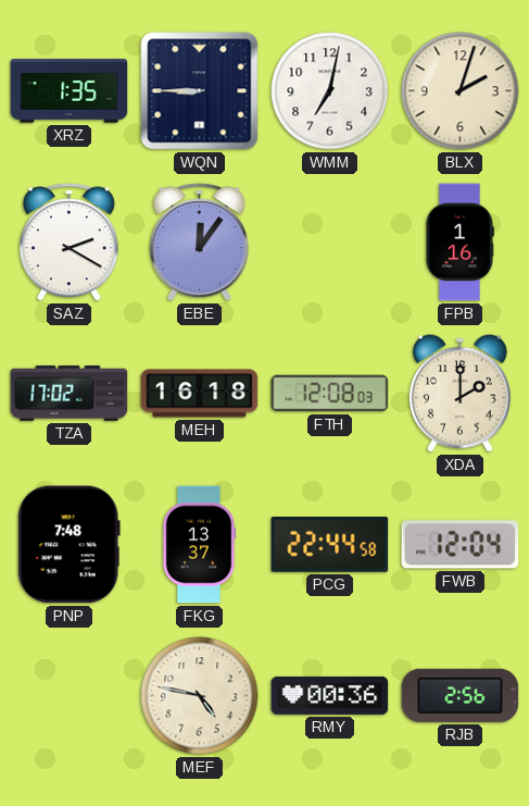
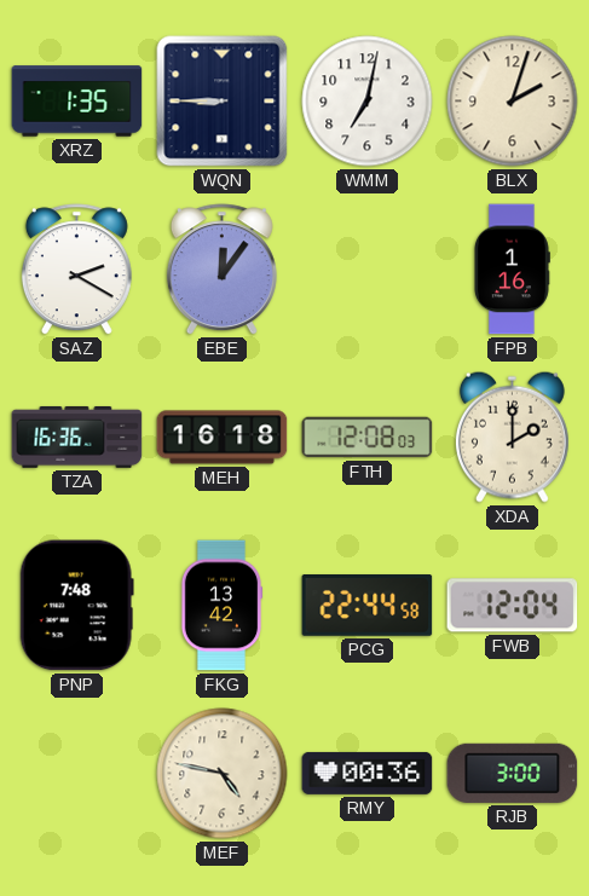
TZA: 17:02 -> 16:36 (77, 438)
FKG: 13:37 -> 13:42 (221, 606)
RJB: 2:56 -> 3:00 (513, 773)
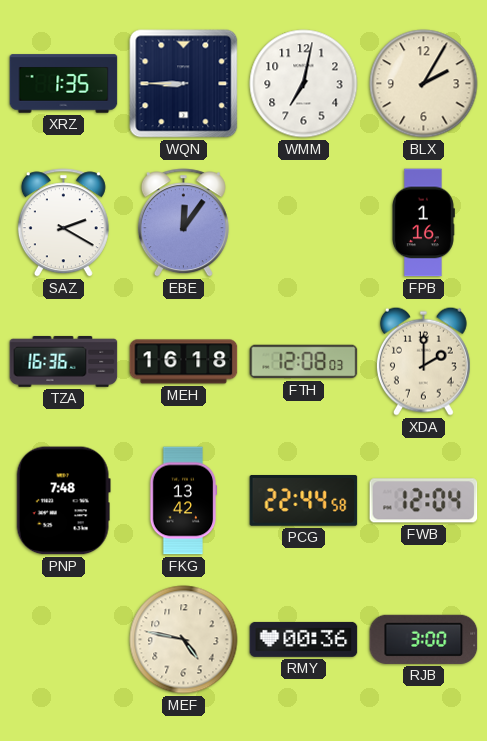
BLX: 2:03 -> 2:05 (424, 84)
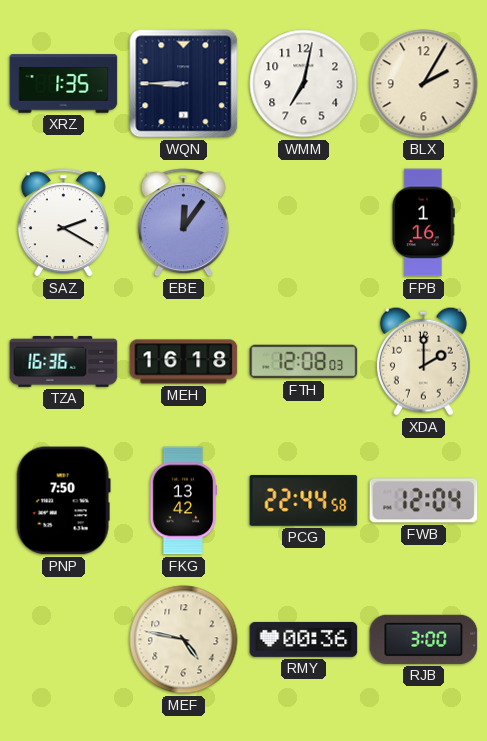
PNP: 7:48 -> 7:50 (63, 501)
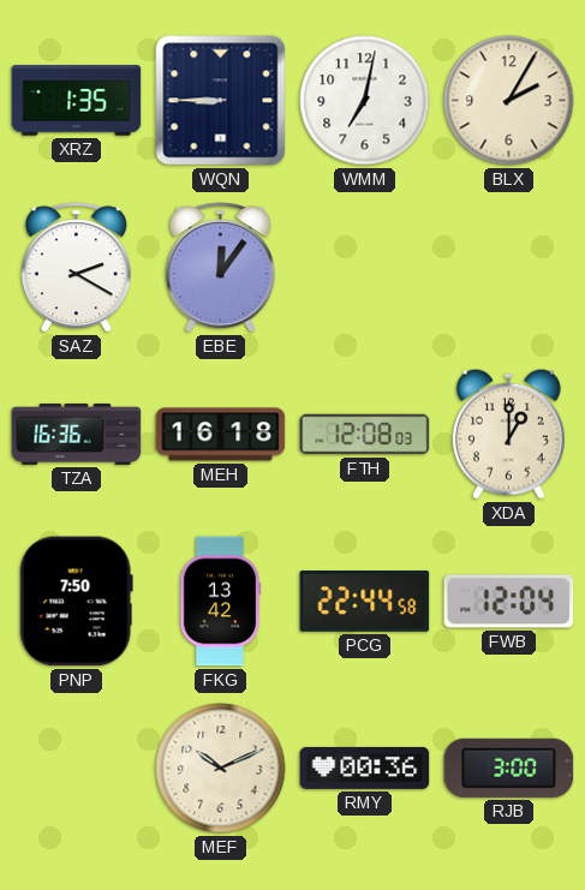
FPB: 1:16 -> none (423, 223)
XDA: 2:00 -> 1:00 (508, 434)
MEF: 4:47 -> 10:11 (221, 769)
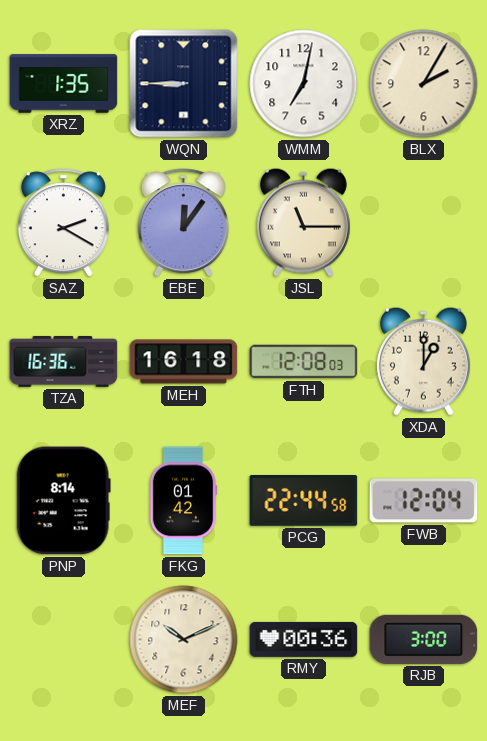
JSL: none -> 11:15 (303, 222)
PNP: 7:50 -> 8:14 (63, 501)
FKG: 13:42 -> 01:42 (183, 501)
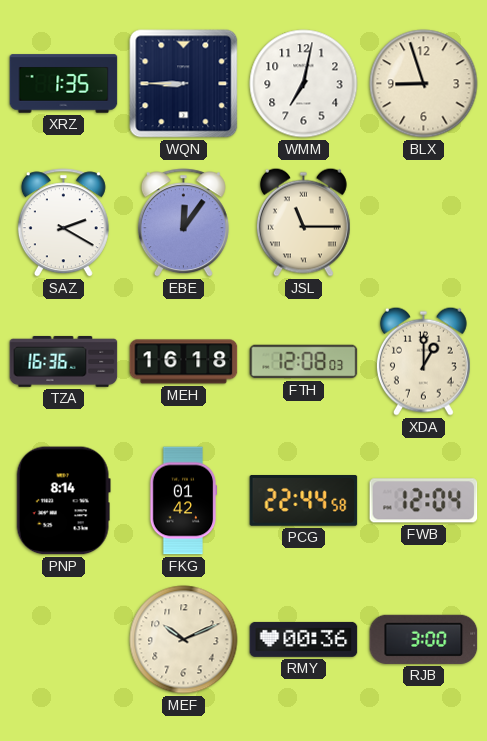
BLX: 2:05 -> 8:57 (424, 84)
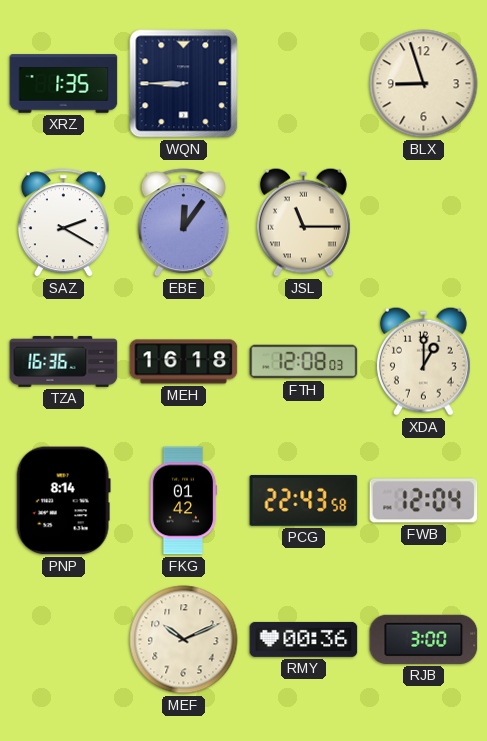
WMM: 7:02 -> none (304, 84)
PCG: 22:44 -> 22:43 (304, 501)
